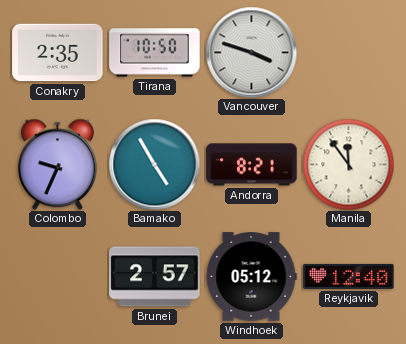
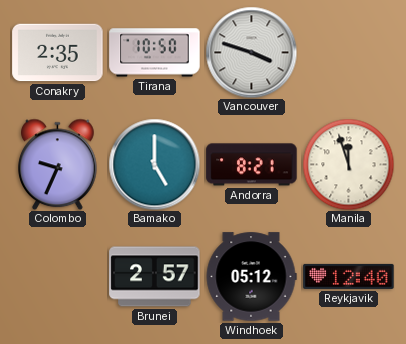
Bamako: 4:55 -> 5:00 (154, 164)
Manila: 11:54 -> 11:57 (348, 164)
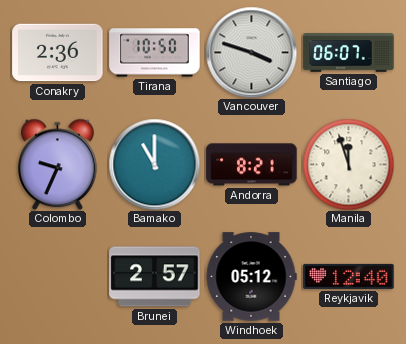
Conakry: 2:35 -> 2:36 (58, 53)
Santiago: none -> 06:07 (349, 53)
Bamako: 5:00 -> 11:00 (154, 164)
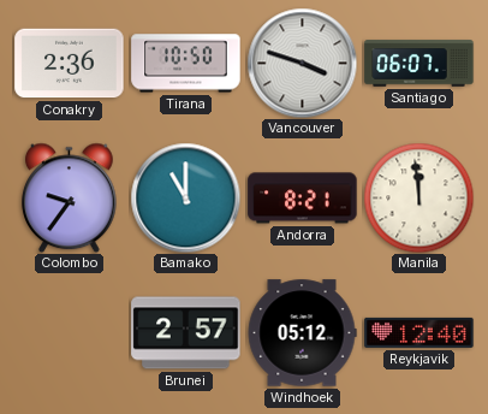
Colombo: 9:34 -> 9:36 (70, 197)
Manila: 11:57 -> 11:59 (418, 197)
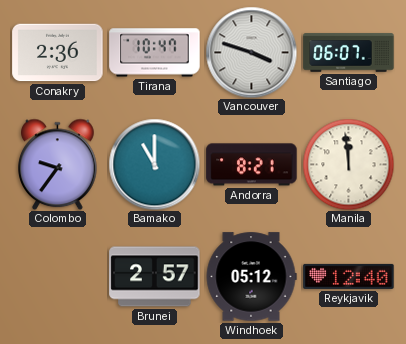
Tirana: 10:50 -> 10:47 (155, 53)
